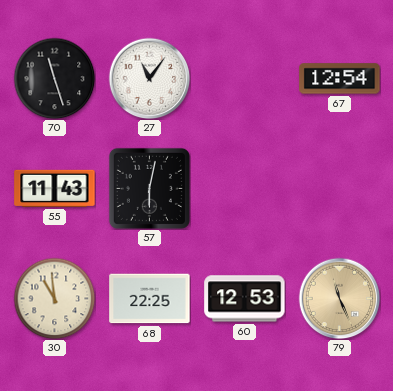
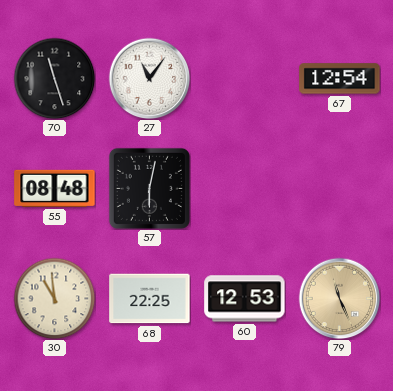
55: 11:43 -> 08:48 (55, 188)
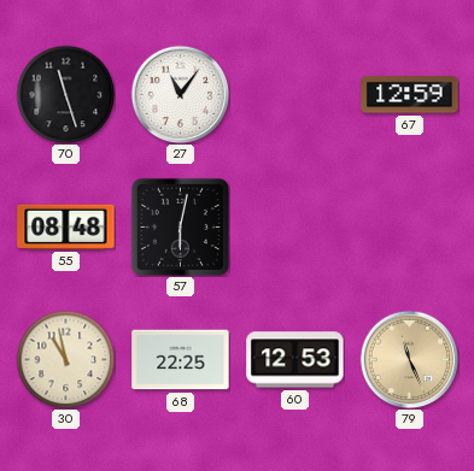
67: 12:54 -> 12:59 (410, 95)
30: 10:59 -> 10:58 (65, 359)
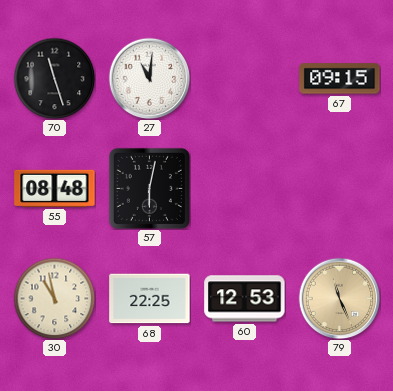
27: 11:06 -> 11:01 (149, 78)
67: 12:59 -> 09:15 (340, 79)
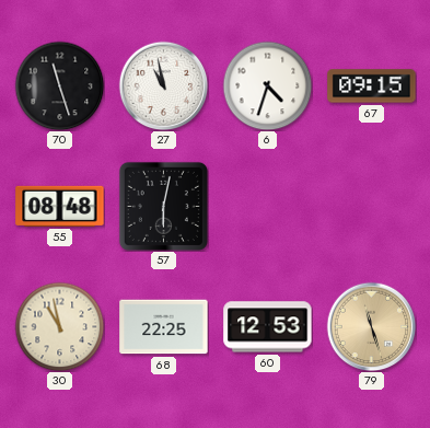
27: 11:01 -> 10:58 (163, 85)
6: none -> 4:33 (267, 85)
79: 11:26 -> 11:27 (371, 326)
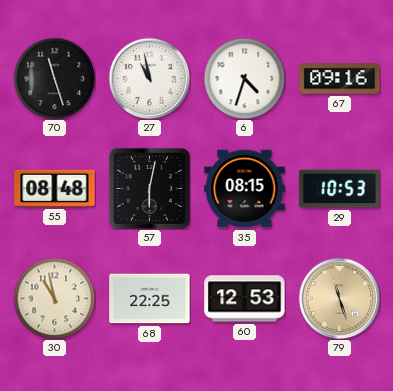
67: 09:15 -> 09:16 (340, 79)
35: none -> 08:15 (245, 189)
29: none -> 10:53 (340, 189)
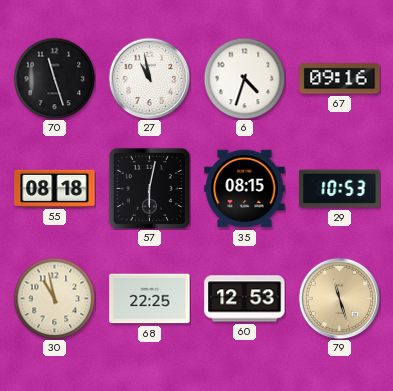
55: 08:48 -> 08:18 (55, 188)
